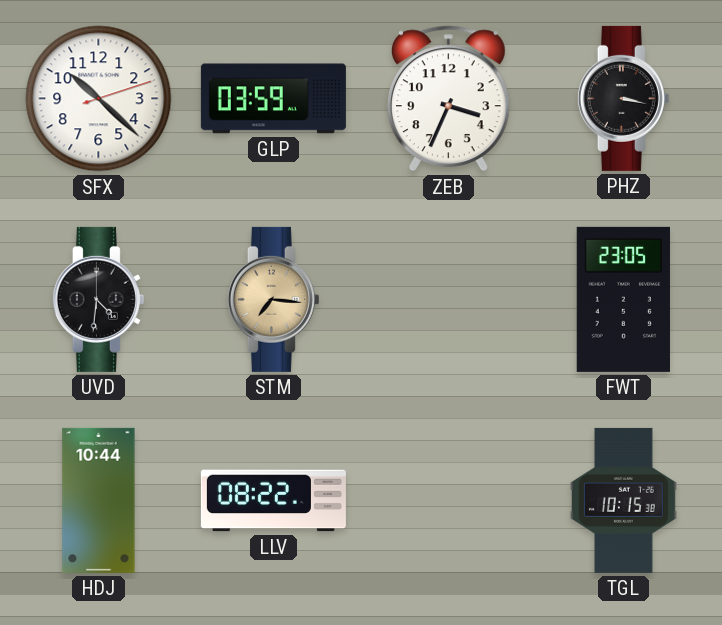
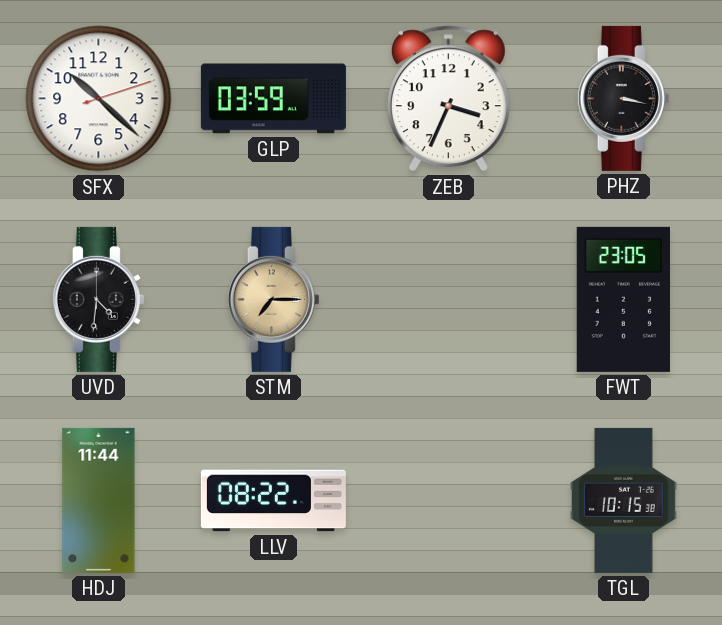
STM: 7:16 -> 7:15 (273, 299)
HDJ: 10:44 -> 11:44 (99, 500)
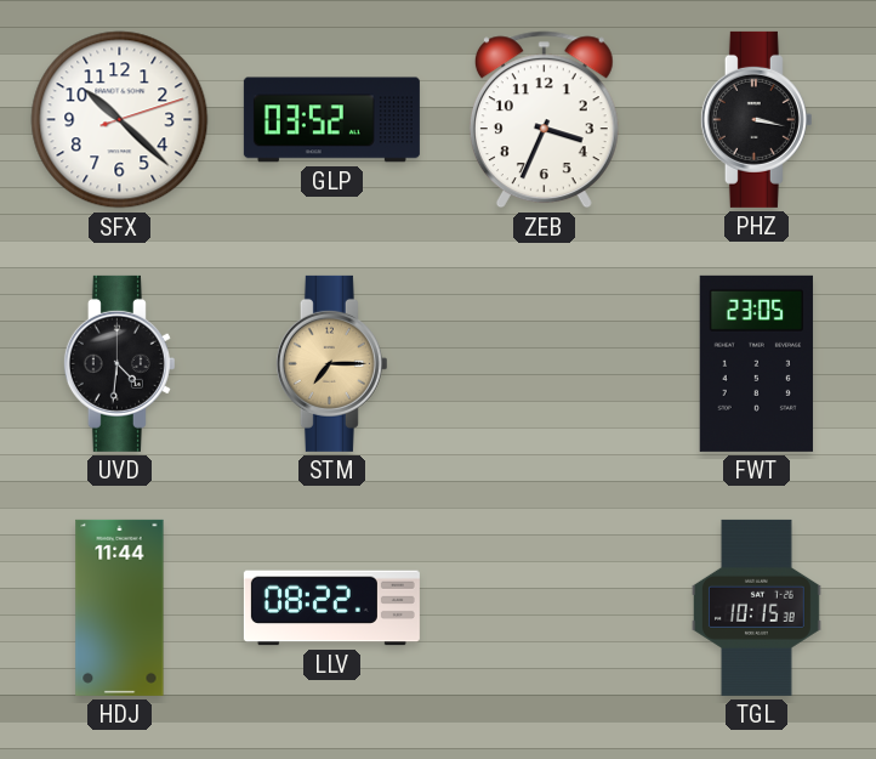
GLP: 03:59 -> 03:52 (331, 120)
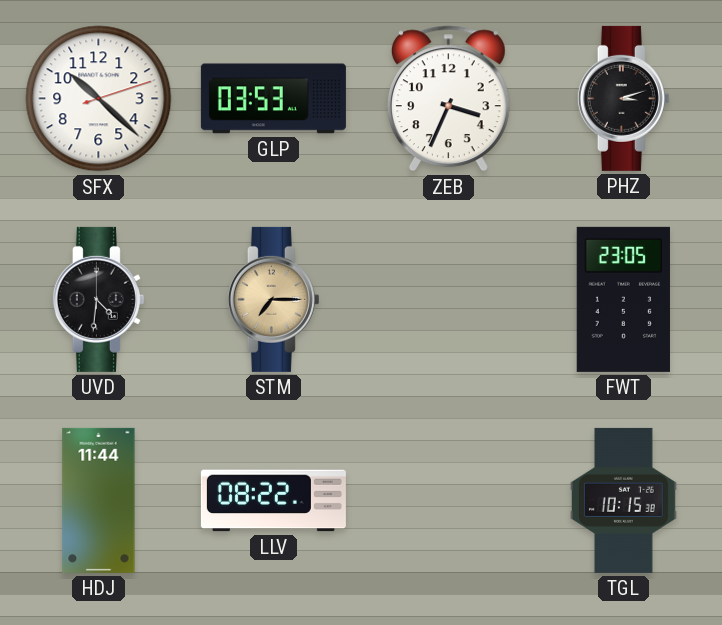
GLP: 03:52 -> 03:53 (273, 99)
PHZ: 3:17 -> 3:12 (623, 98)
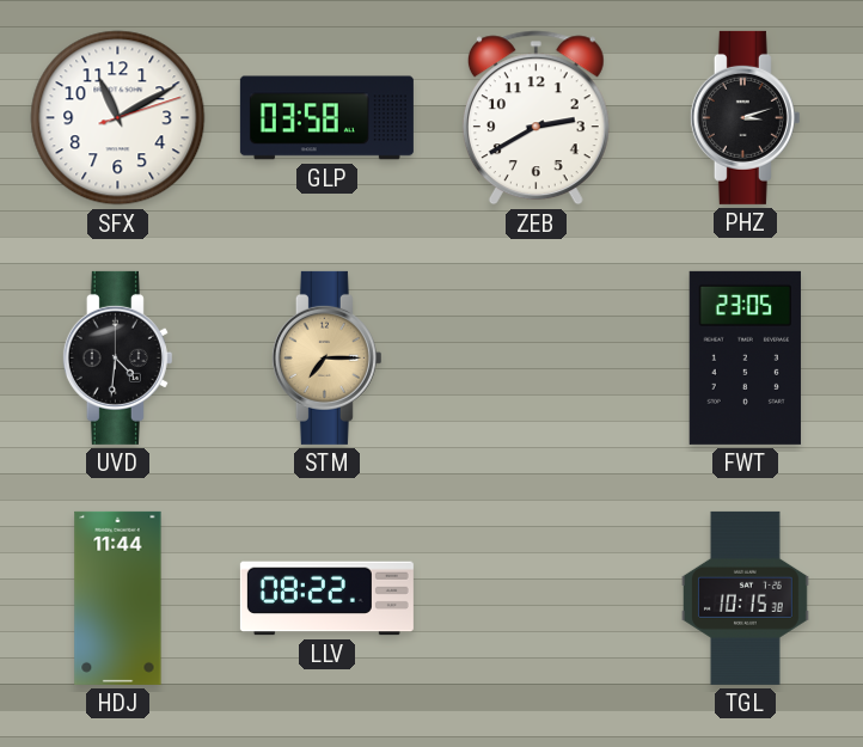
SFX: 10:22 -> 11:10 (118, 118)
GLP: 03:53 -> 03:58 (326, 118)
ZEB: 3:34 -> 2:40 (535, 118)
